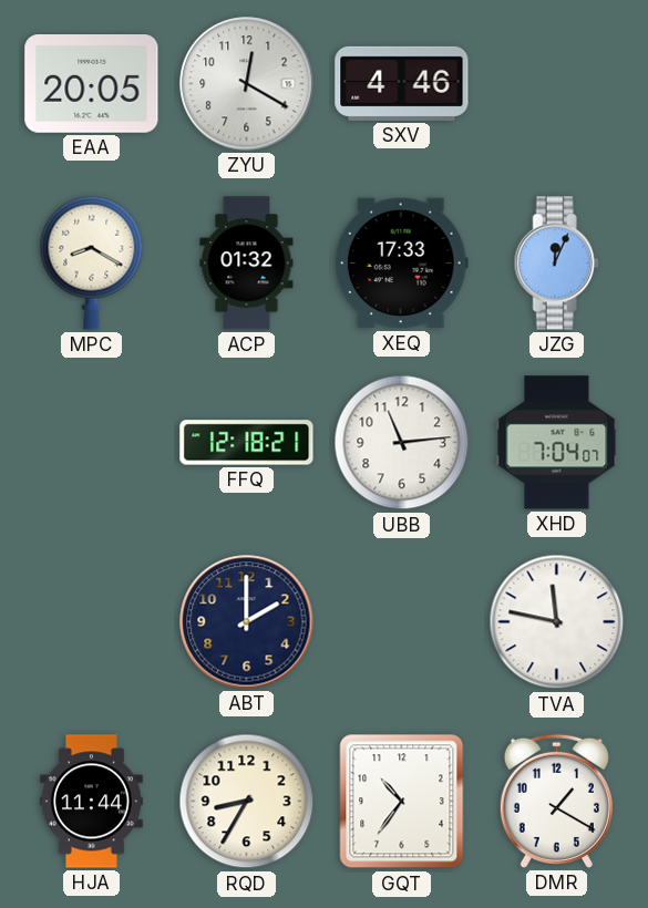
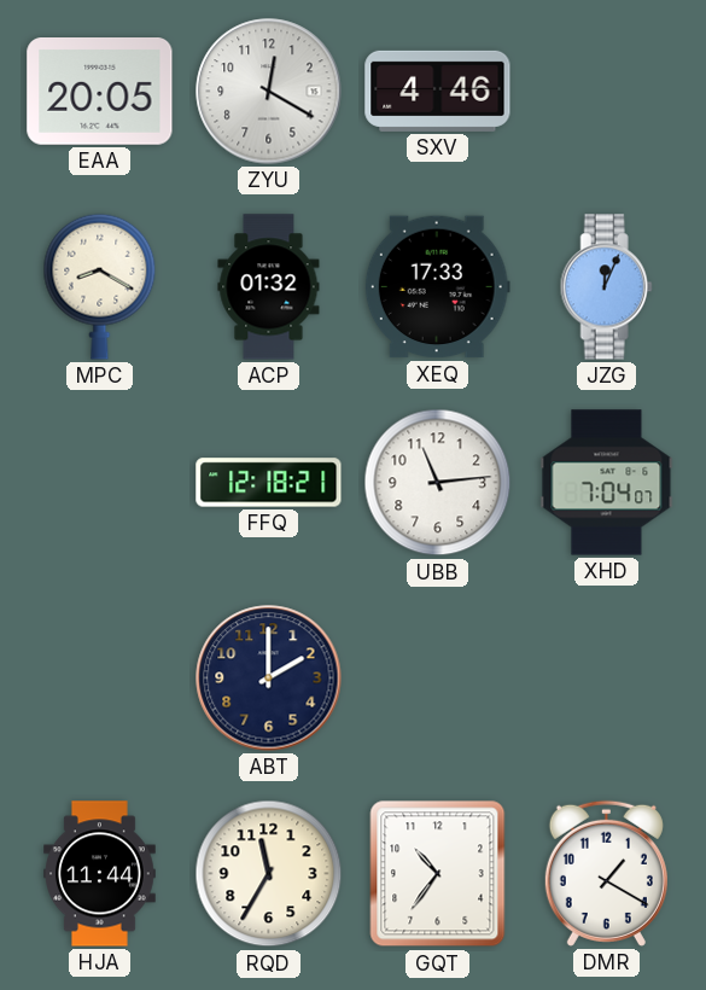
TVA: 11:47 -> none (557, 622)
RQD: 8:35 -> 11:35 (269, 874)
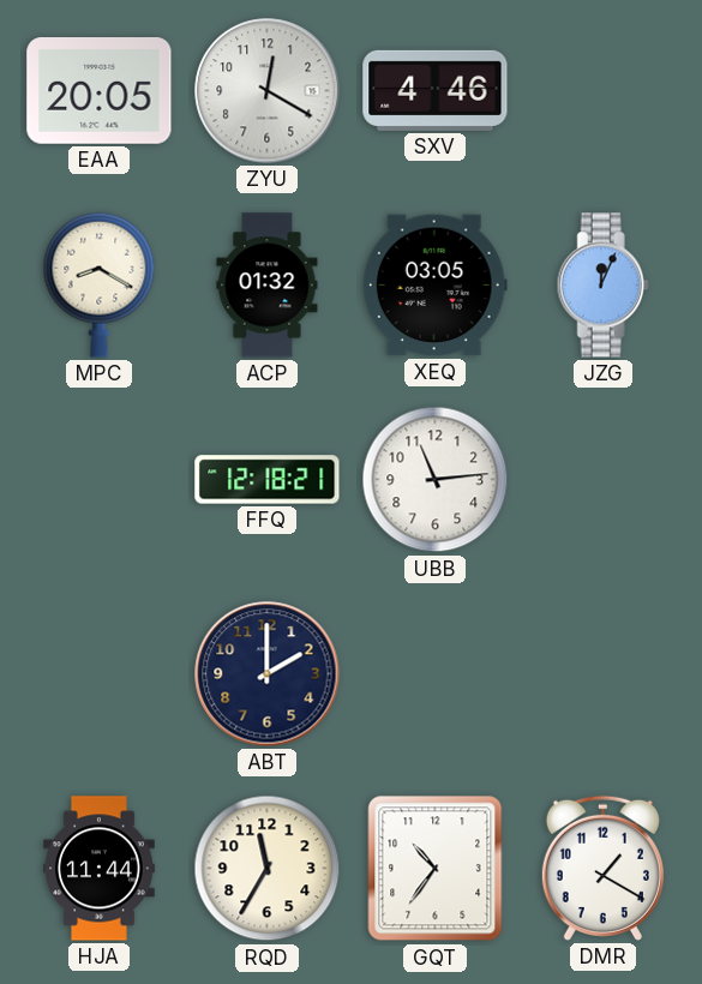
XEQ: 17:33 -> 03:05 (434, 286)
XHD: 7:04 -> none (607, 483)
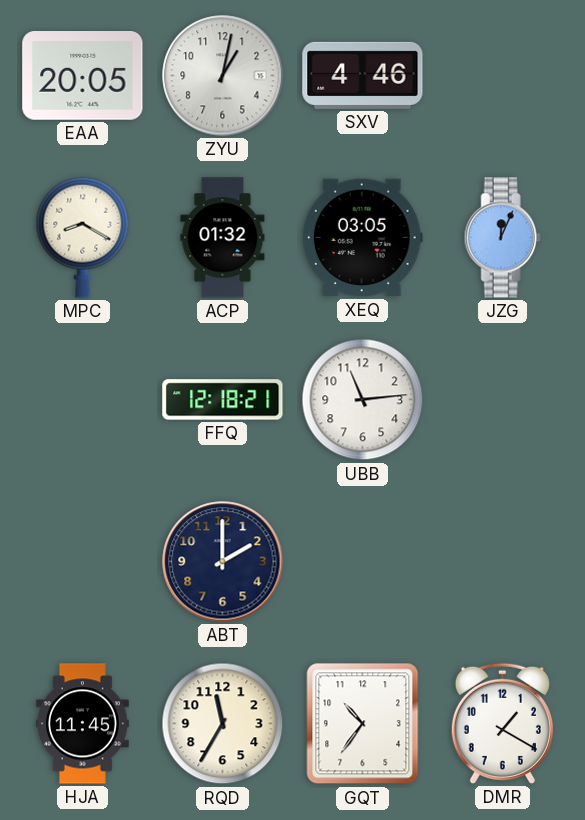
ZYU: 12:20 -> 1:02 (223, 76)
HJA: 11:44 -> 11:45 (83, 724)
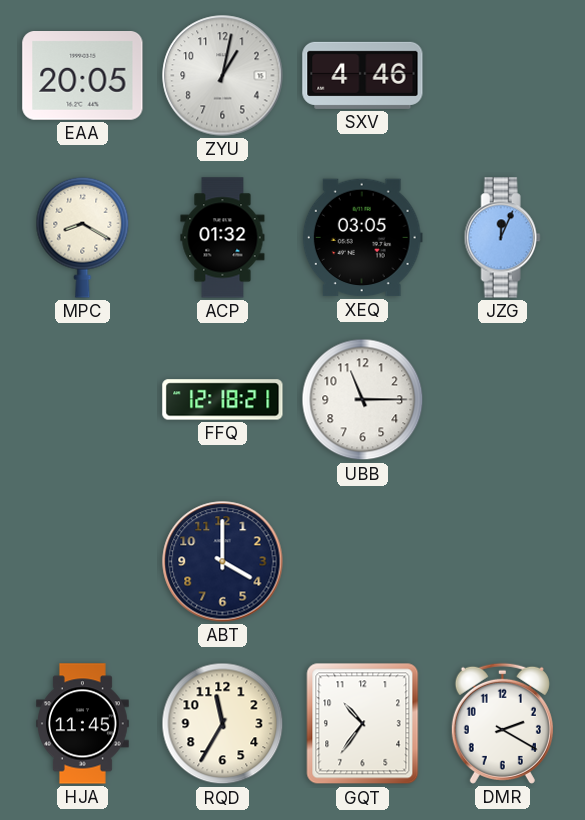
UBB: 11:14 -> 11:15 (363, 400)
ABT: 2:00 -> 4:00 (223, 562)
DMR: 1:20 -> 2:20 (502, 723)
